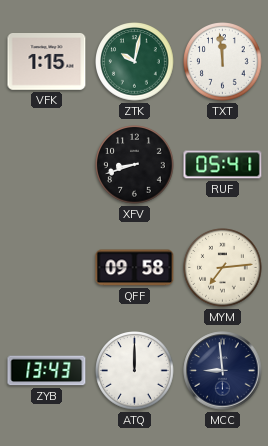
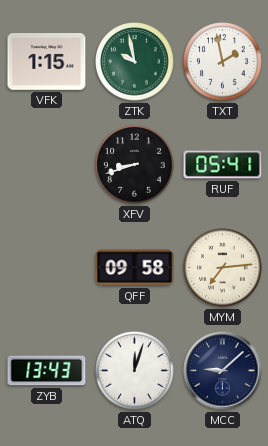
ZTK: 10:02 -> 9:58 (135, 62)
TXT: 11:59 -> 1:58 (223, 62)
ATQ: 12:00 -> 12:03 (135, 371)
MCC: 8:59 -> 9:08 (223, 371)
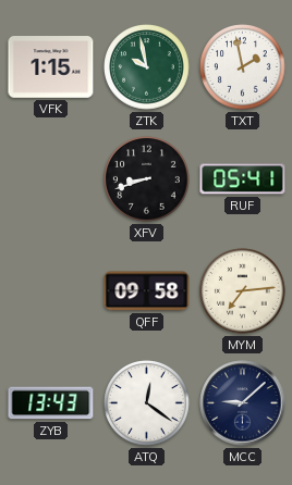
ATQ: 12:03 -> 12:21 (147, 403)
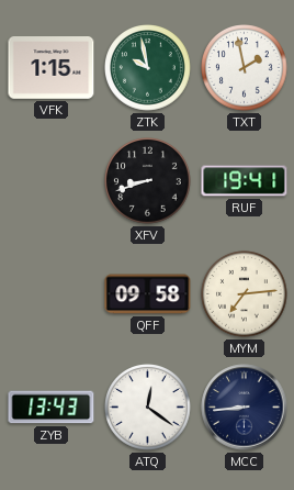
RUF: 05:41 -> 19:41 (245, 181)
MCC: 9:08 -> 8:44 (245, 408)
